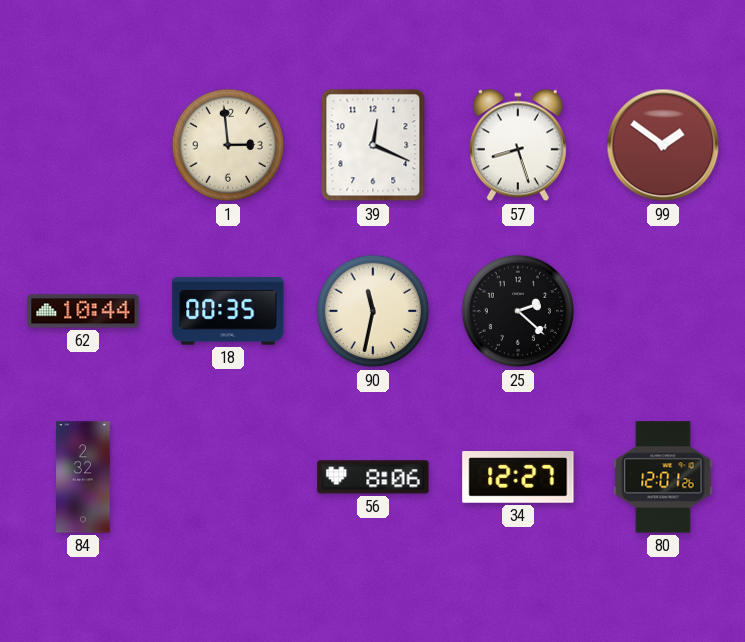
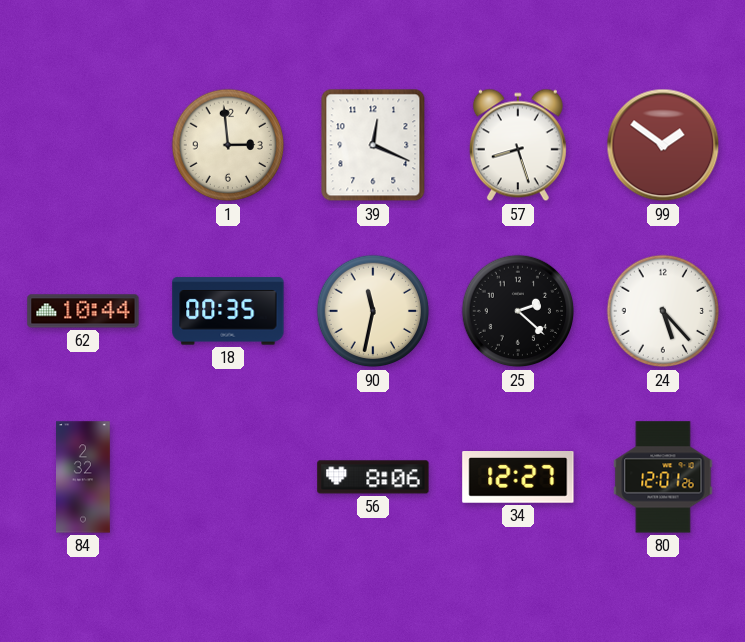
24: none -> 5:23 (663, 311)
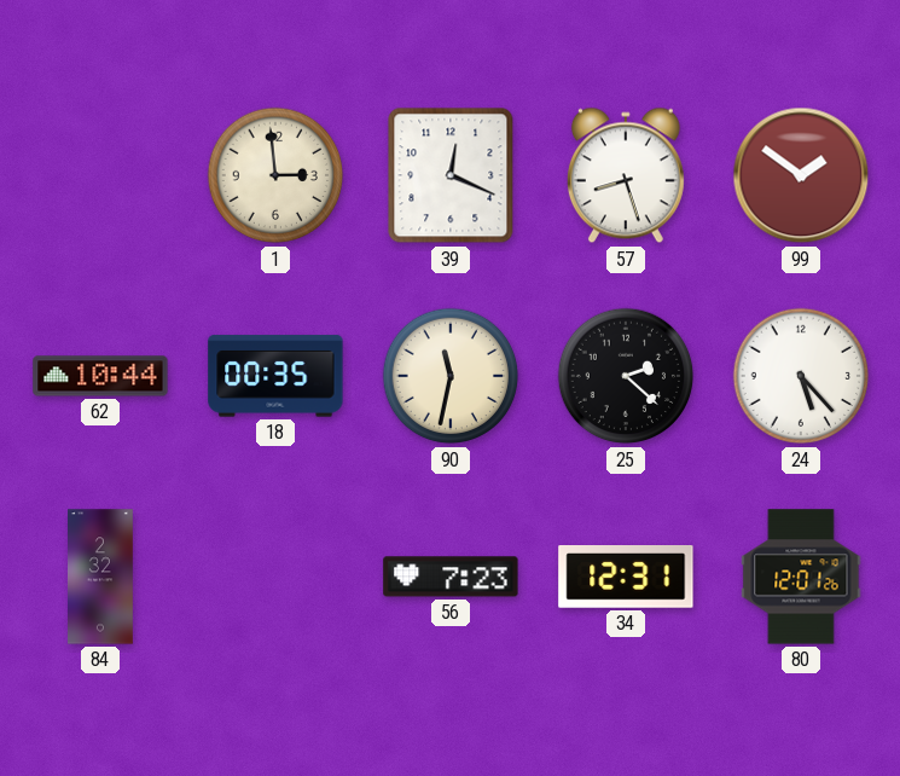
56: 8:06 -> 7:23 (451, 577)
34: 12:27 -> 12:31 (626, 578)
